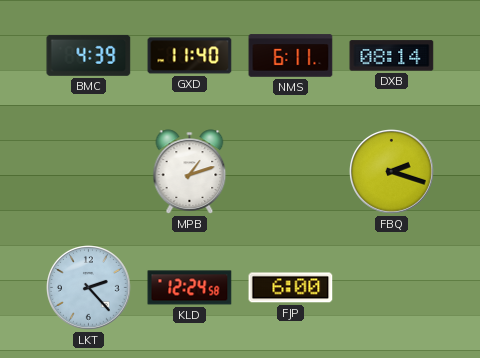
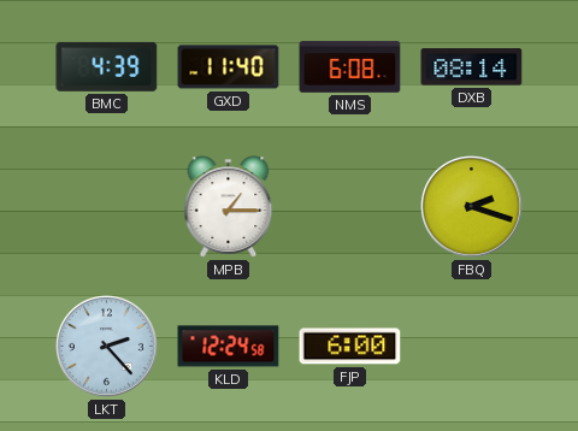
NMS: 6:11 -> 6:08 (350, 67)
MPB: 1:12 -> 1:15 (229, 207)
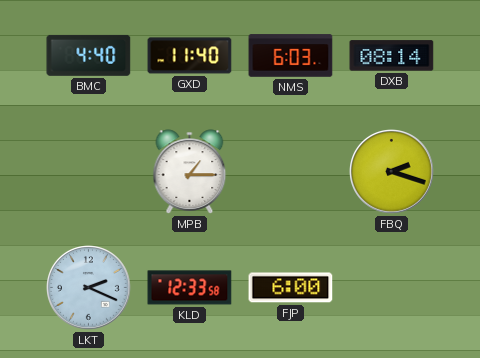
BMC: 4:39 -> 4:40 (89, 55)
NMS: 6:08 -> 6:03 (291, 56)
LKT: 2:23 -> 2:19 (89, 288)
KLD: 12:24 -> 12:33 (190, 288)
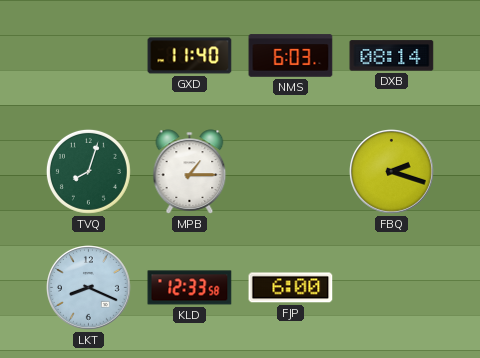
BMC: 4:40 -> none (89, 55)
TVQ: none -> 8:03 (88, 171)
LKT: 2:19 -> 8:19 (89, 288)
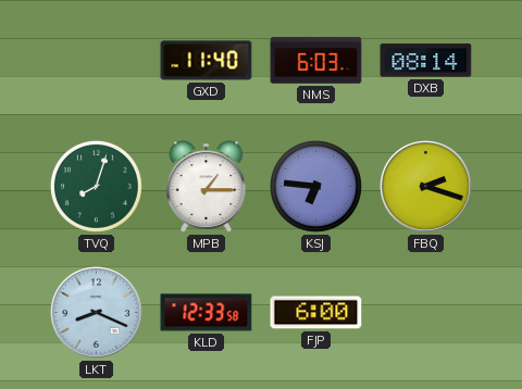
KSJ: none -> 6:46 (315, 186)
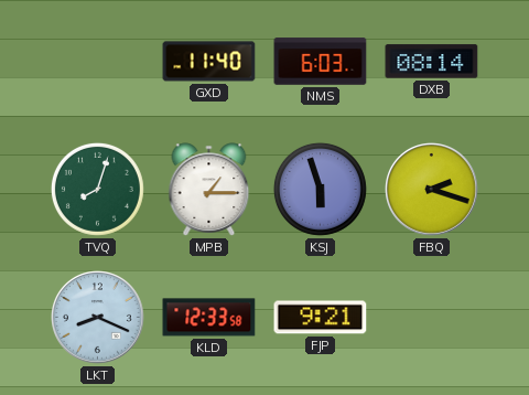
KSJ: 6:46 -> 5:57 (320, 189)
FJP: 6:00 -> 9:21 (321, 318)
